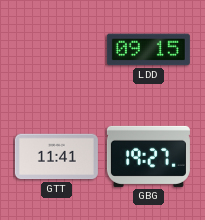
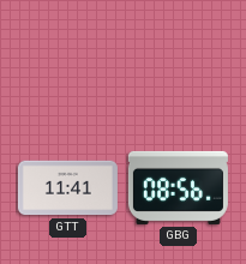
LDD: 09:15 -> none (148, 50)
GBG: 19:27 -> 08:56 (178, 187)
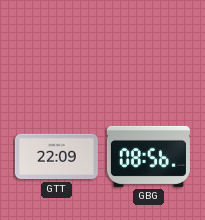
GTT: 11:41 -> 22:09 (56, 157)
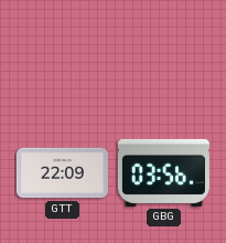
GBG: 08:56 -> 03:56 (163, 172)
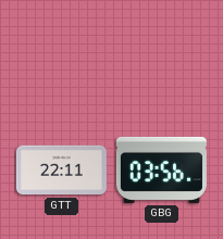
GTT: 22:09 -> 22:11 (61, 171)
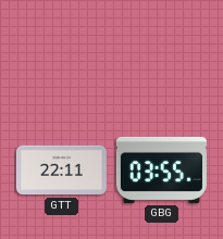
GBG: 03:56 -> 03:55 (161, 169)
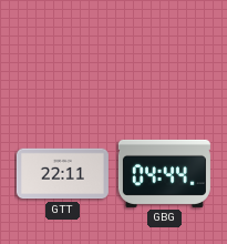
GBG: 03:55 -> 04:44 (164, 173)
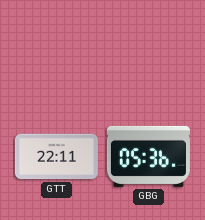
GBG: 04:44 -> 05:36 (148, 156)
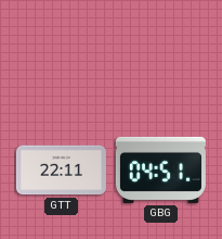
GBG: 05:36 -> 04:51 (160, 169)
